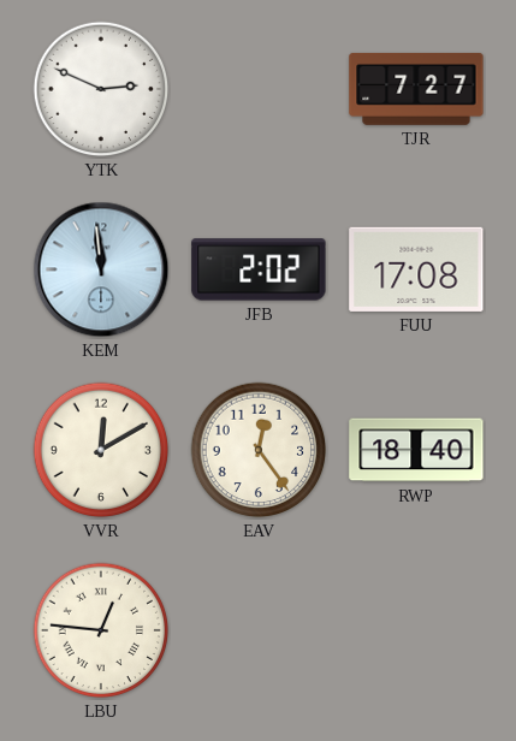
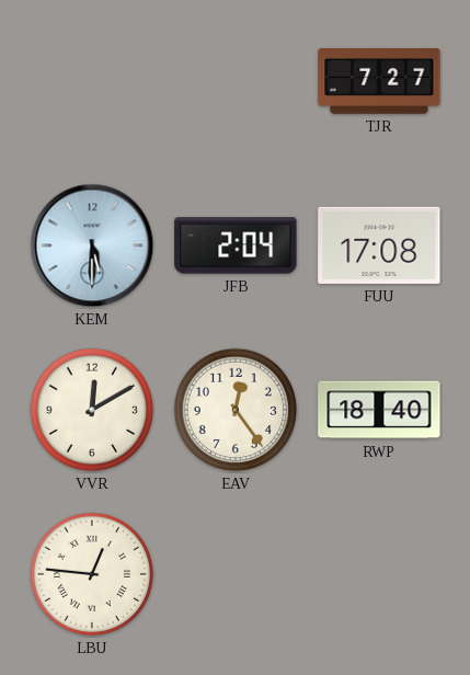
YTK: 2:49 -> none (101, 89)
KEM: 11:59 -> 5:30 (92, 245)
JFB: 2:02 -> 2:04 (236, 245)
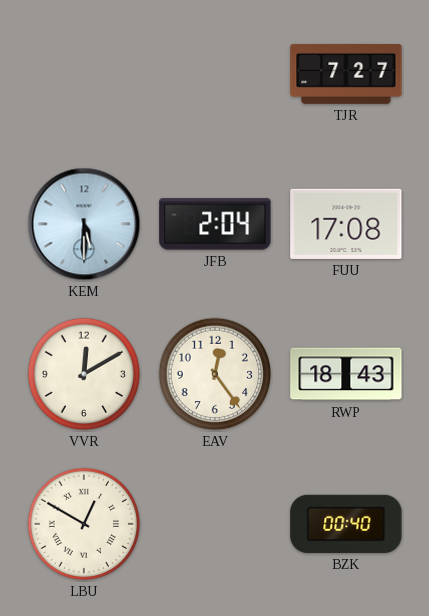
RWP: 18:40 -> 18:43 (346, 374)
LBU: 12:46 -> 12:50 (84, 524)
BZK: none -> 00:40 (346, 524)
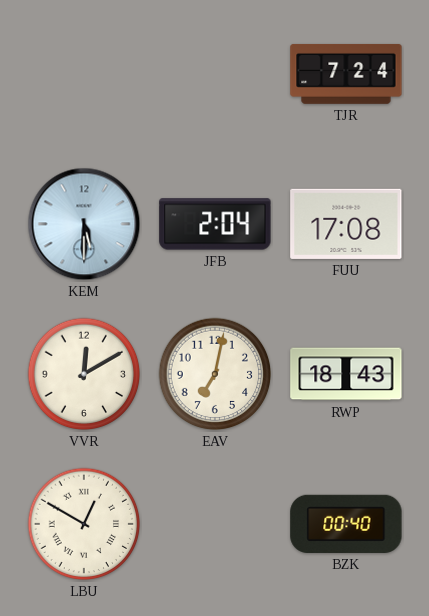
TJR: 7:27 -> 7:24 (346, 74)
EAV: 12:24 -> 7:02 (215, 374)
